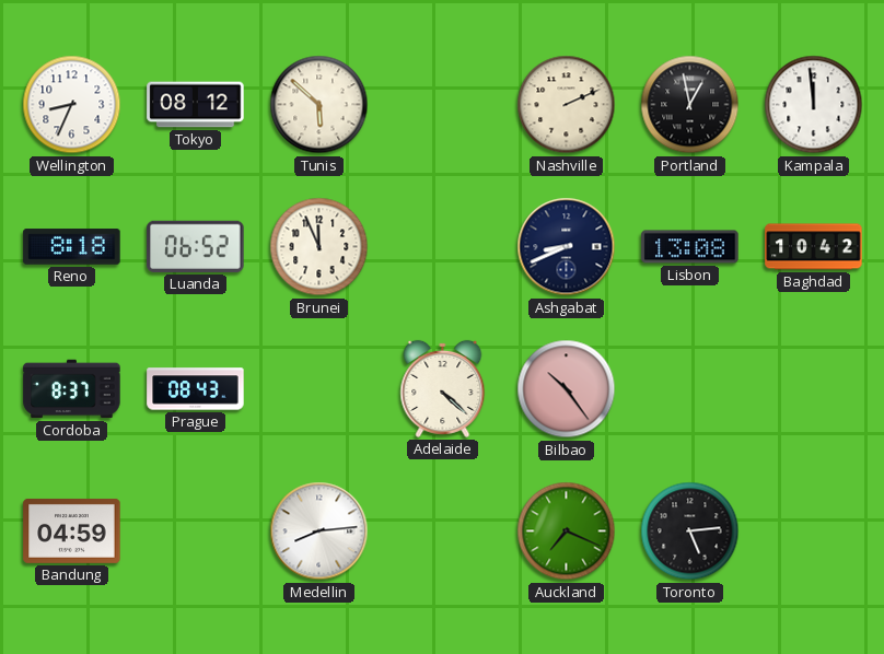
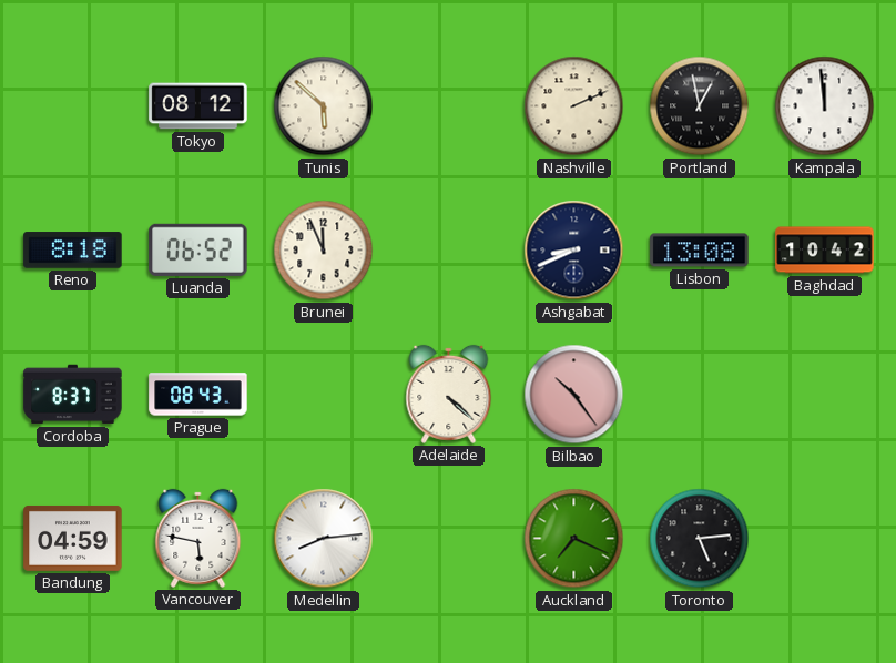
Wellington: 8:34 -> none (72, 105)
Vancouver: none -> 5:47 (198, 538)
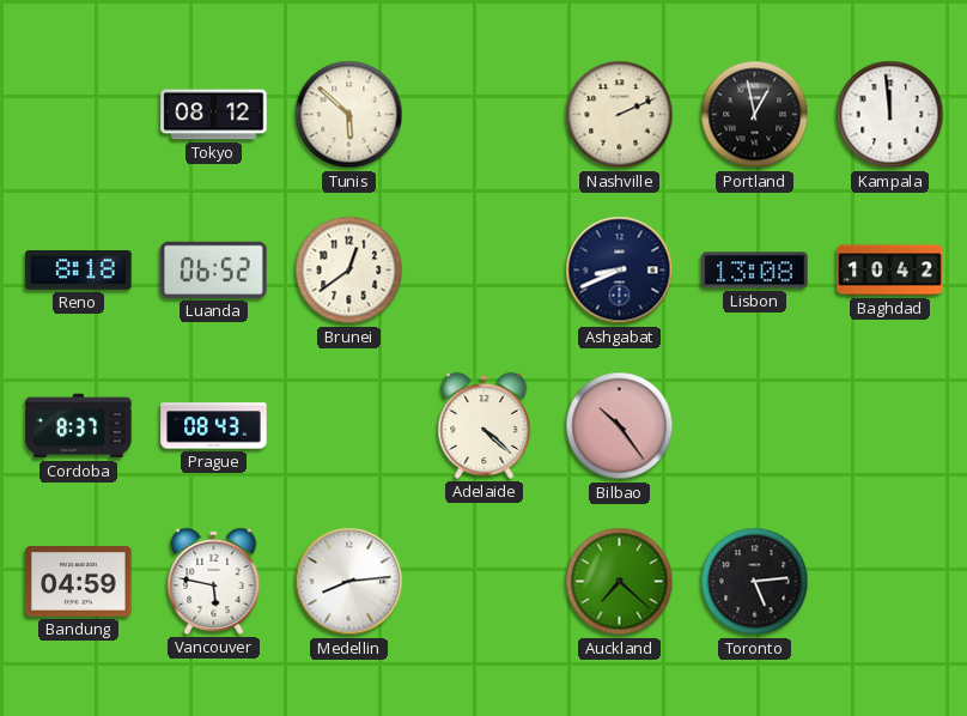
Brunei: 11:56 -> 12:39 (349, 271)
Auckland: 7:19 -> 7:22 (620, 582)
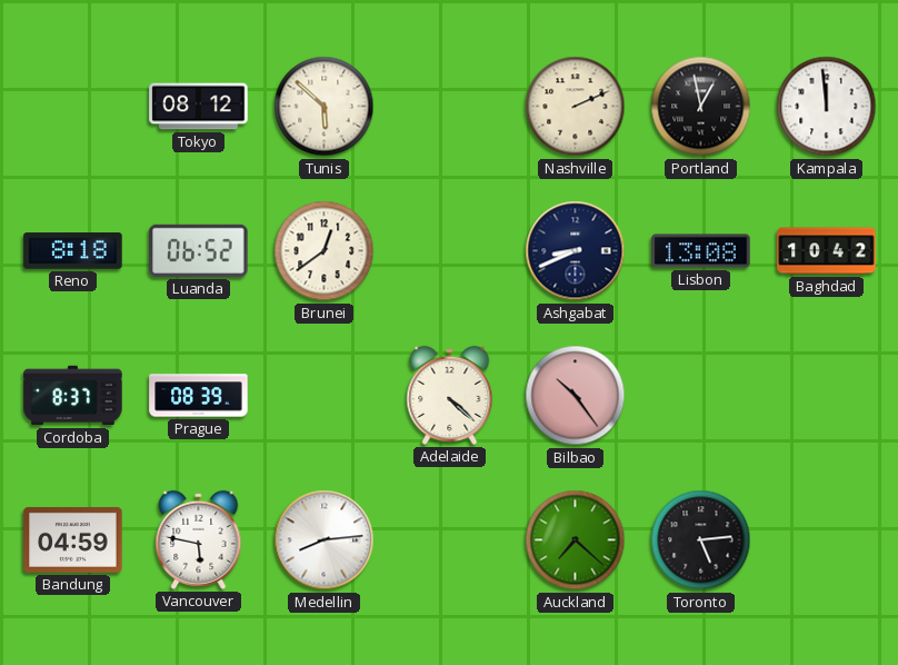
Prague: 08:43 -> 08:39 (199, 396)
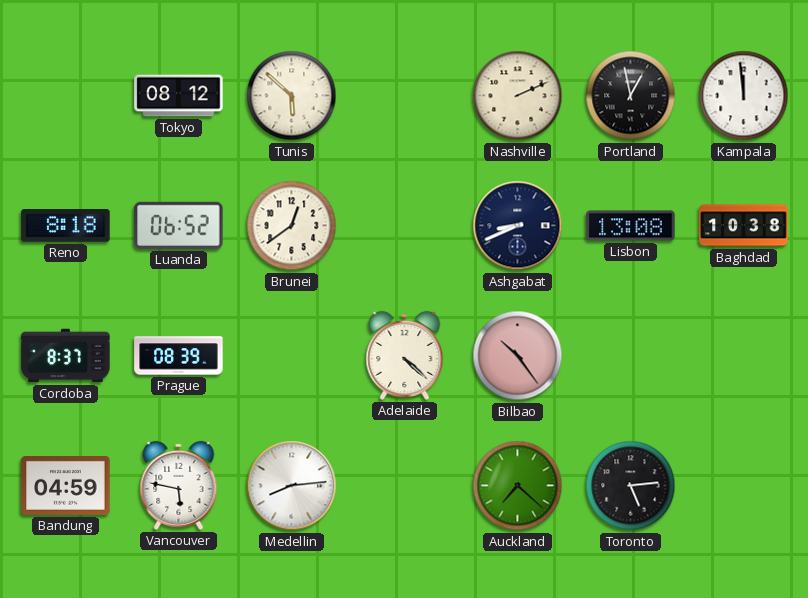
Baghdad: 10:42 -> 10:38 (744, 226)
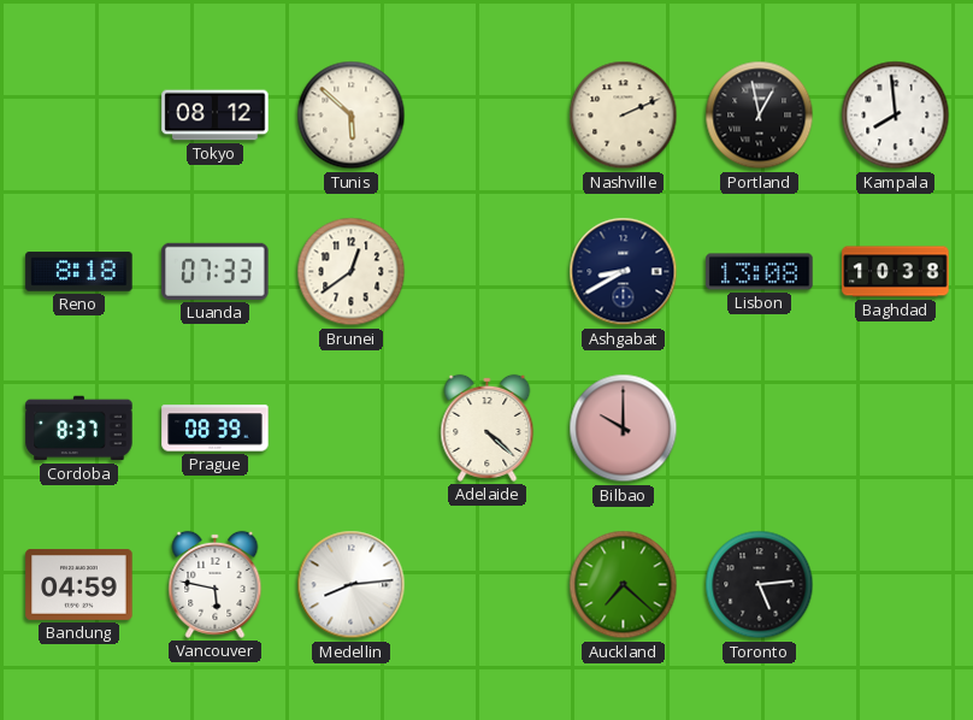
Kampala: 11:59 -> 7:59 (896, 116)
Luanda: 06:52 -> 07:33 (216, 271)
Ashgabat: 8:41 -> 8:40 (624, 272)
Bilbao: 10:24 -> 10:00 (624, 429)
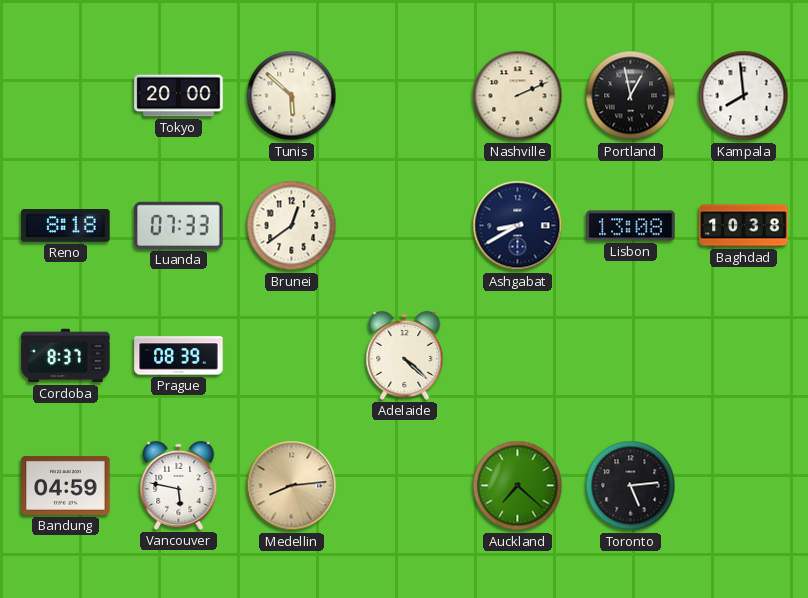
Tokyo: 08:12 -> 20:00 (179, 96)
Bilbao: 10:00 -> none (624, 429)
Medellin dial: white -> champagne (292, 486)
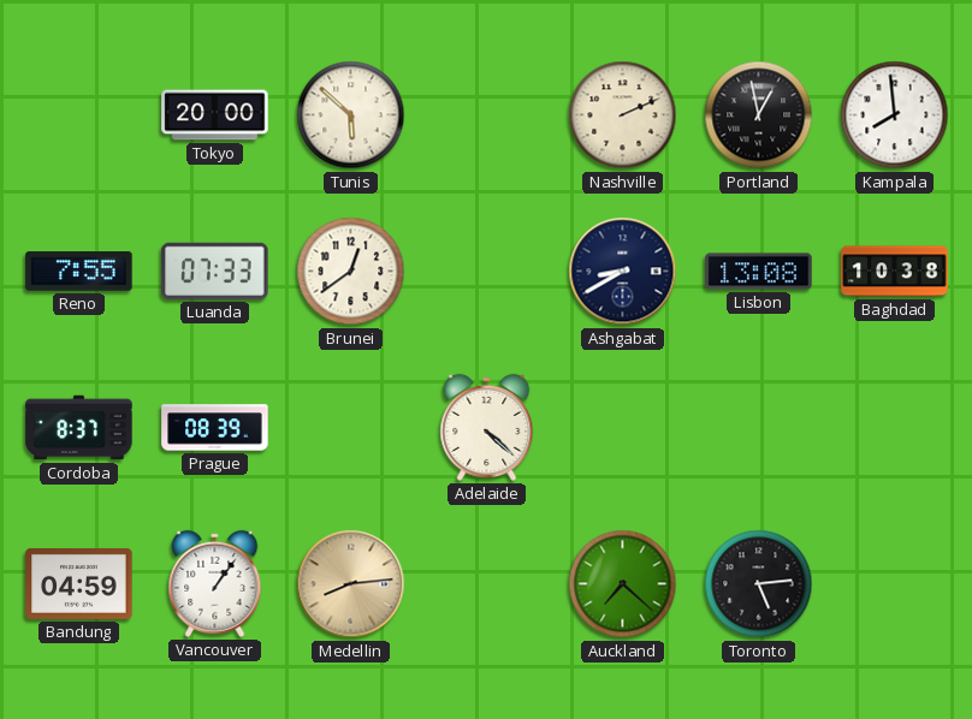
Reno: 8:18 -> 7:55 (79, 272)
Vancouver: 5:47 -> 1:06 (215, 583)
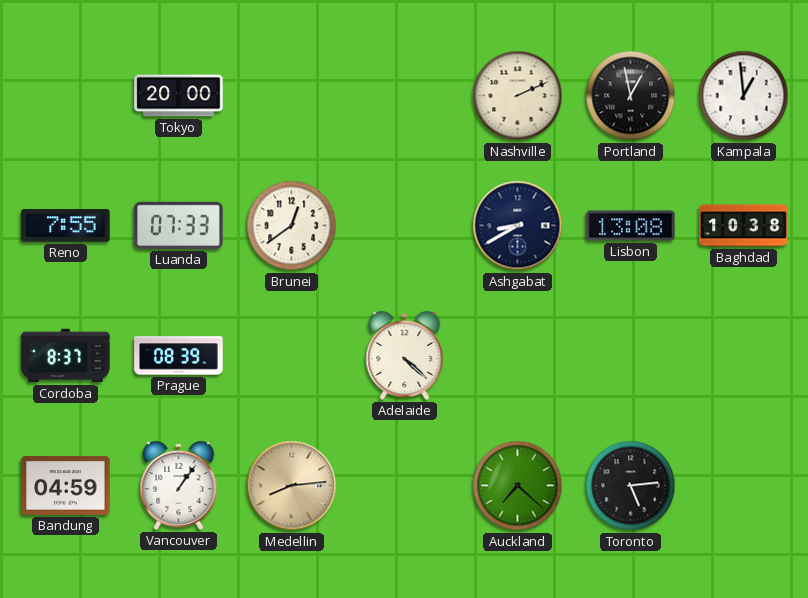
Tunis: 5:52 -> none (351, 115)
Kampala: 7:59 -> 12:59 (744, 96)
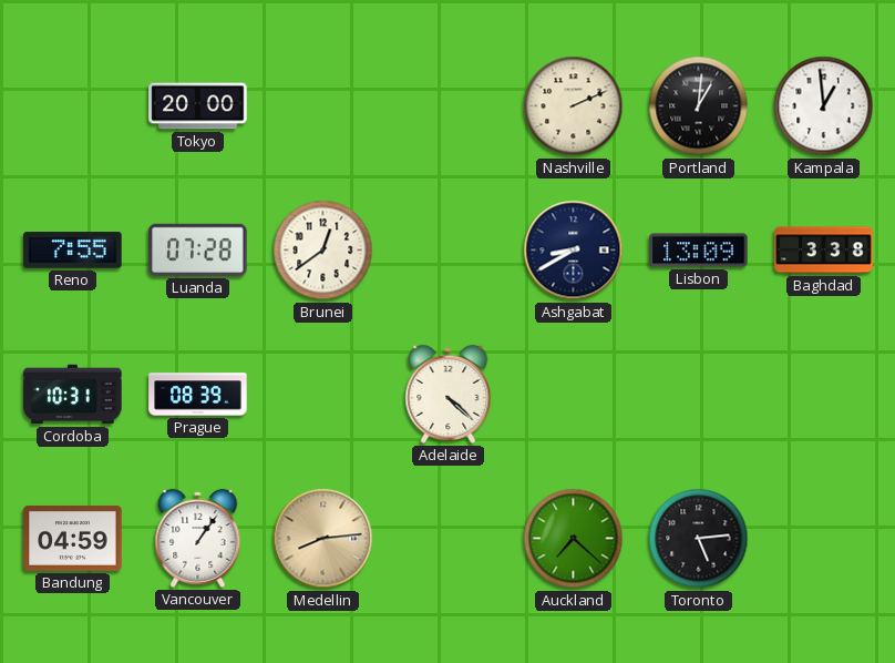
Portland: 12:58 -> 1:01 (699, 106)
Luanda: 07:33 -> 07:28 (198, 249)
Lisbon: 13:08 -> 13:09 (699, 251)
Baghdad: 10:38 -> 3:38 (824, 251)
Cordoba: 8:37 -> 10:31 (73, 395)
